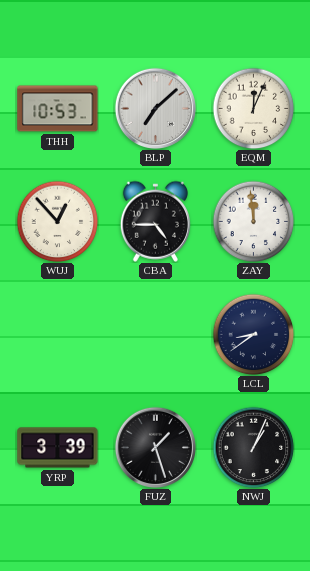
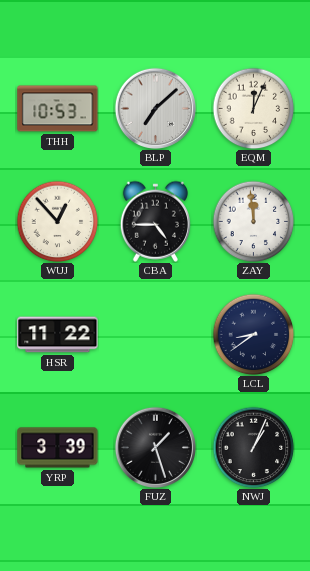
HSR: none -> 11:22 (58, 335)
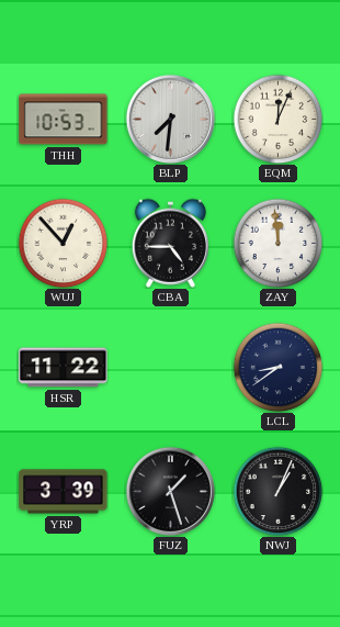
BLP: 7:08 -> 7:31 (170, 119)
